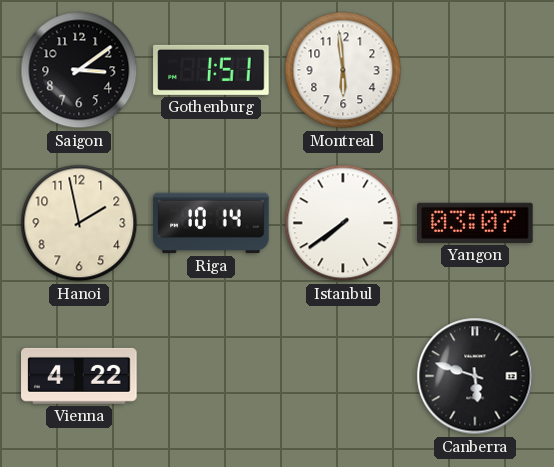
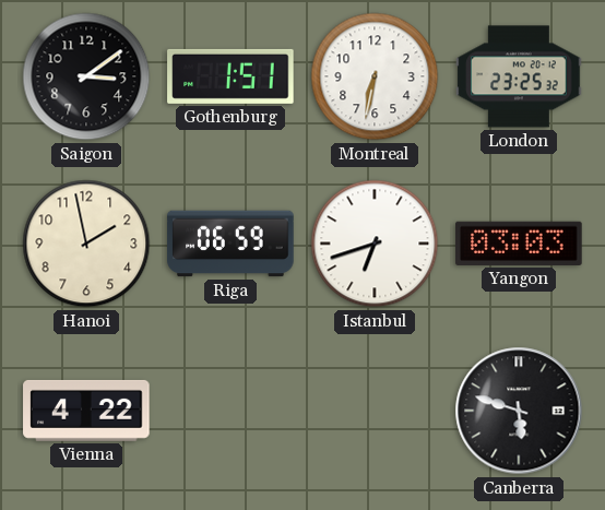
Montreal: 5:59 -> 6:32 (375, 76)
London: none -> 23:25 (519, 76)
Riga: 10:14 -> 06:59 (230, 244)
Istanbul: 7:39 -> 6:42 (375, 244)
Yangon: 03:07 -> 03:03 (519, 244)
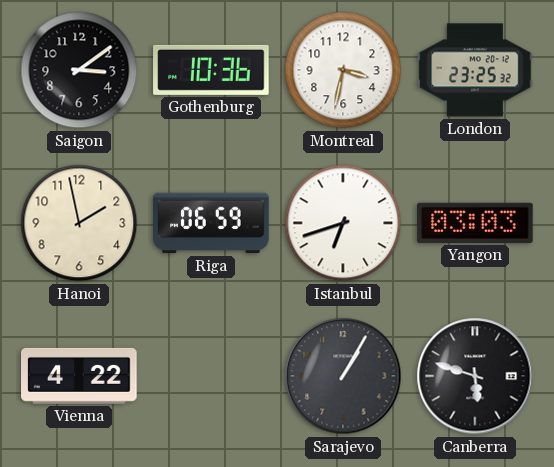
Gothenburg: 1:51 -> 10:36 (211, 70)
Montreal: 6:32 -> 3:32 (343, 70)
Sarajevo: none -> 1:05 (343, 376)
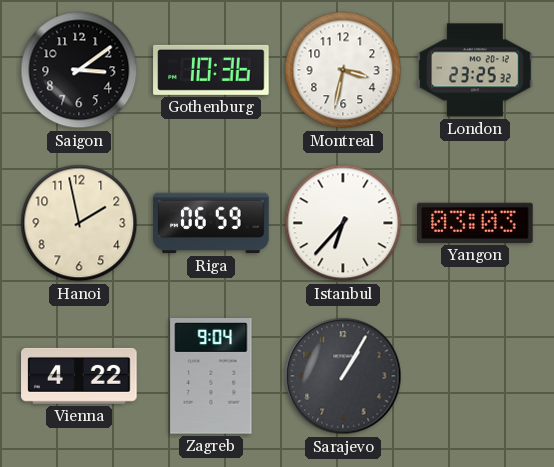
Istanbul: 6:42 -> 6:37 (343, 223)
Zagreb: none -> 9:04 (211, 376)
Canberra: 5:48 -> none (475, 376)
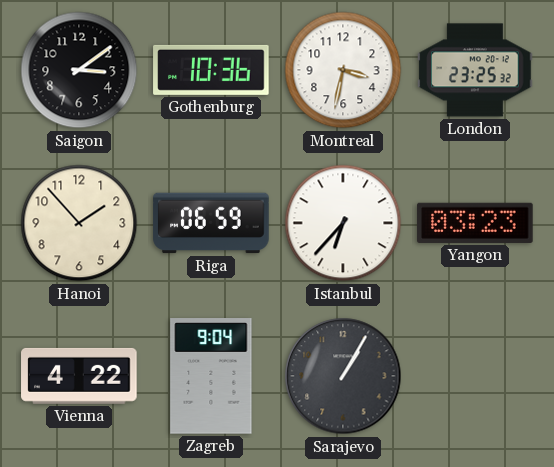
Hanoi: 1:58 -> 1:53 (79, 223)
Yangon: 03:03 -> 03:23 (475, 223)
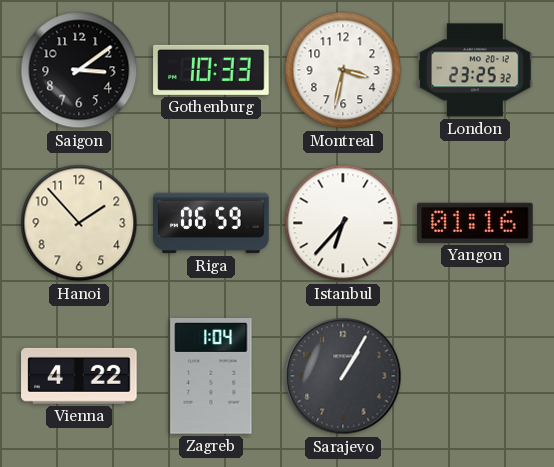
Gothenburg: 10:36 -> 10:33 (211, 70)
Yangon: 03:23 -> 01:16 (475, 223)
Zagreb: 9:04 -> 1:04 (211, 376)
